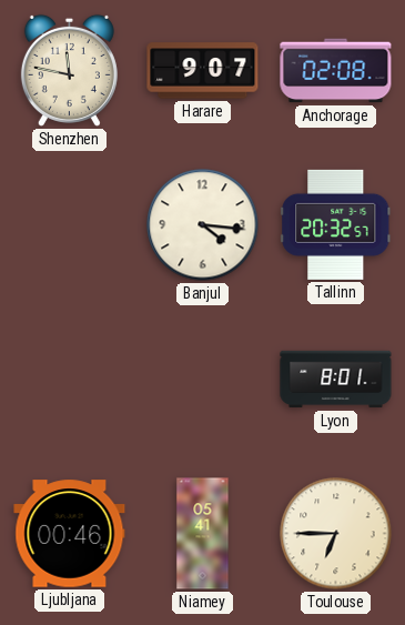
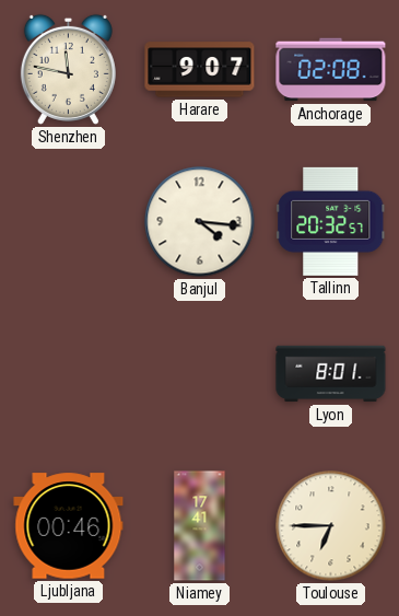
Niamey: 05:41 -> 17:41 (200, 526)
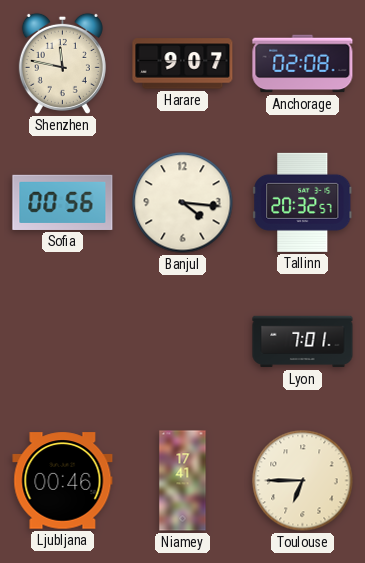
Sofia: none -> 00:56 (63, 202)
Lyon: 8:01 -> 7:01 (303, 342)
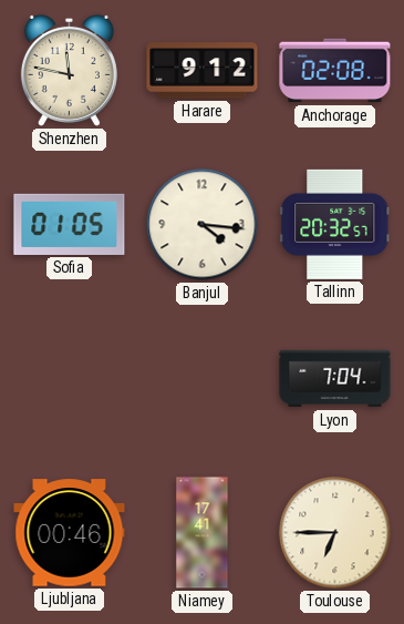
Harare: 9:07 -> 9:12 (203, 71)
Sofia: 00:56 -> 01:05 (70, 224)
Lyon: 7:01 -> 7:04 (335, 379)
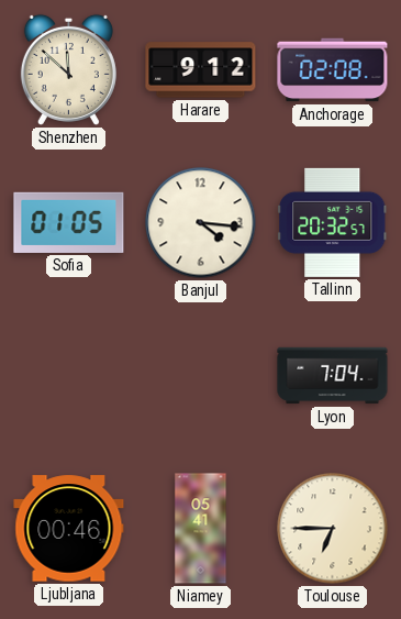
Shenzhen: 11:47 -> 11:52 (68, 69)
Niamey: 17:41 -> 05:41 (201, 529)
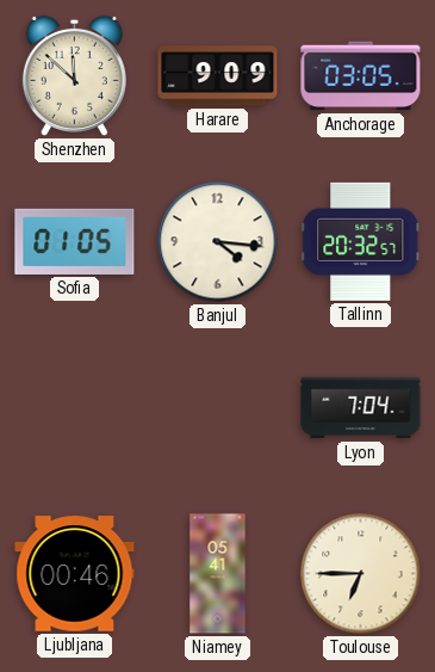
Harare: 9:12 -> 9:09 (218, 76)
Anchorage: 02:08 -> 03:05 (361, 76)
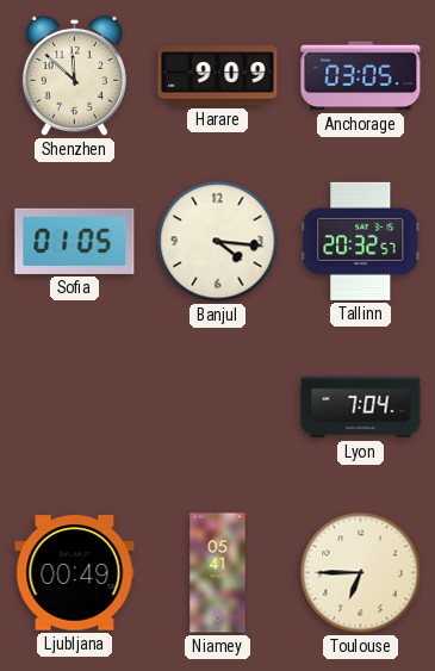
Ljubljana: 00:46 -> 00:49 (75, 573)
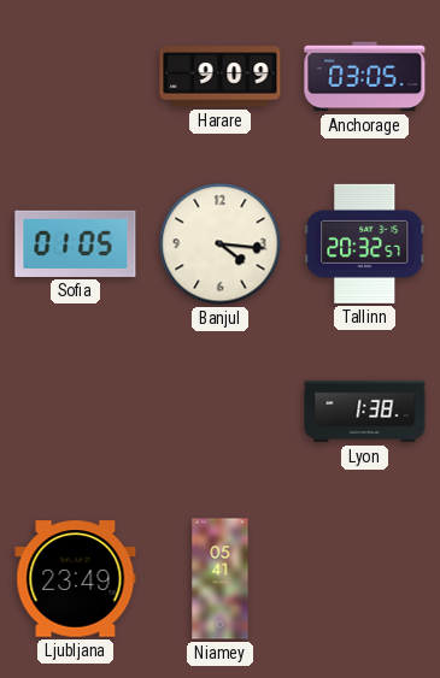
Shenzhen: 11:52 -> none (74, 75)
Lyon: 7:04 -> 1:38 (365, 412)
Ljubljana: 00:49 -> 23:49 (76, 579)
Toulouse: 6:45 -> none (361, 573)
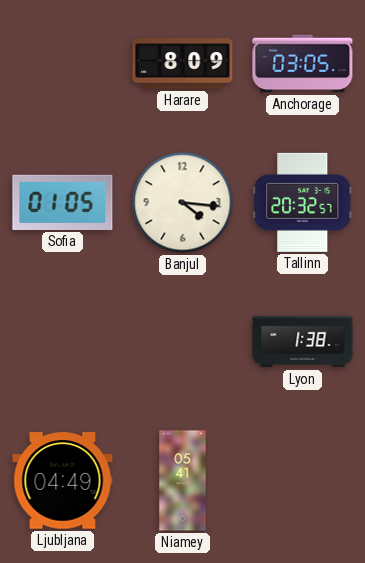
Harare: 9:09 -> 8:09 (183, 64)
Ljubljana: 23:49 -> 04:49 (63, 481)
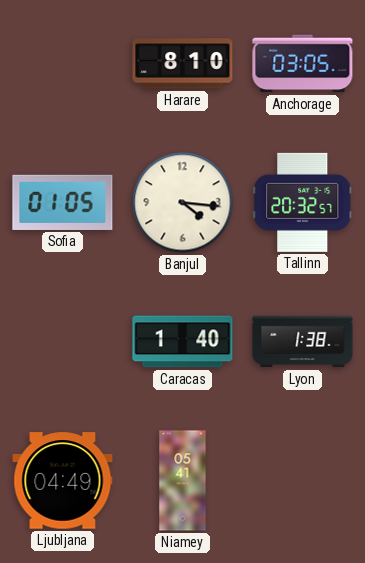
Harare: 8:09 -> 8:10 (183, 64)
Caracas: none -> 1:40 (183, 342)
